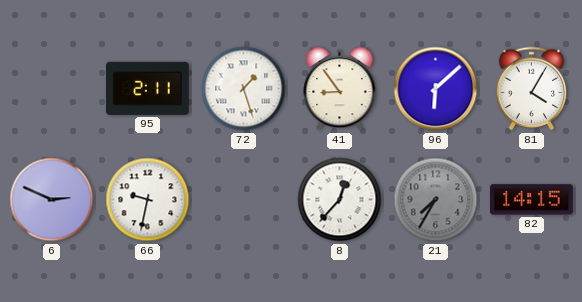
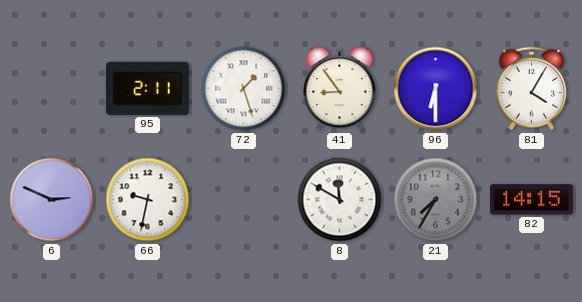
96: 6:08 -> 6:30 (436, 89)
8: 12:37 -> 11:50 (340, 200)
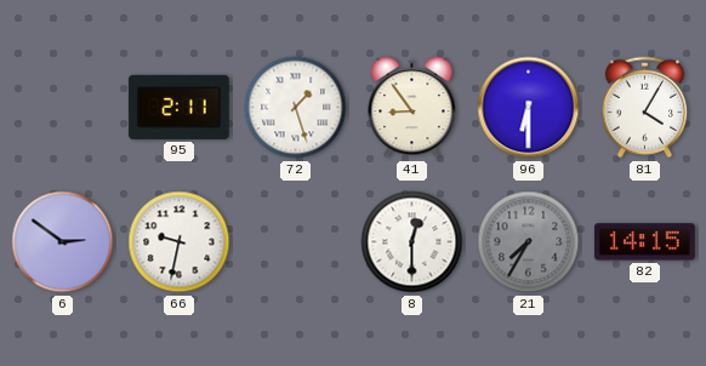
6: 2:49 -> 2:51 (63, 242)
8: 11:50 -> 12:30 (412, 242)
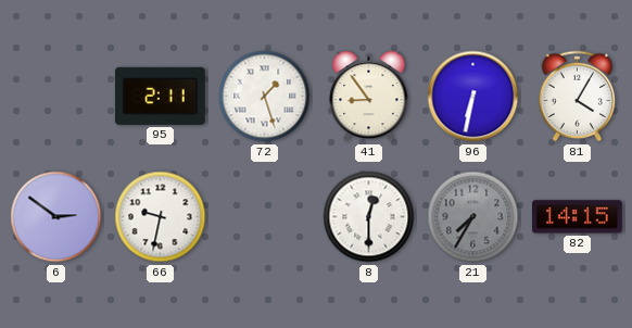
96: 6:30 -> 6:32 (473, 97)
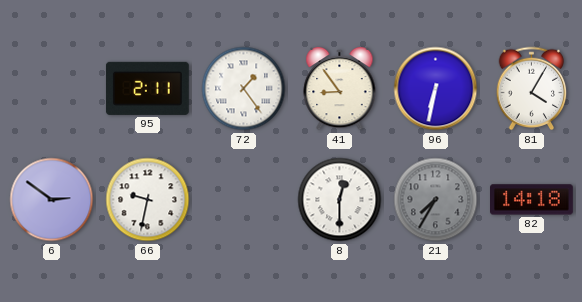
72: 1:27 -> 1:24 (244, 89)
82: 14:15 -> 14:18 (532, 200)
